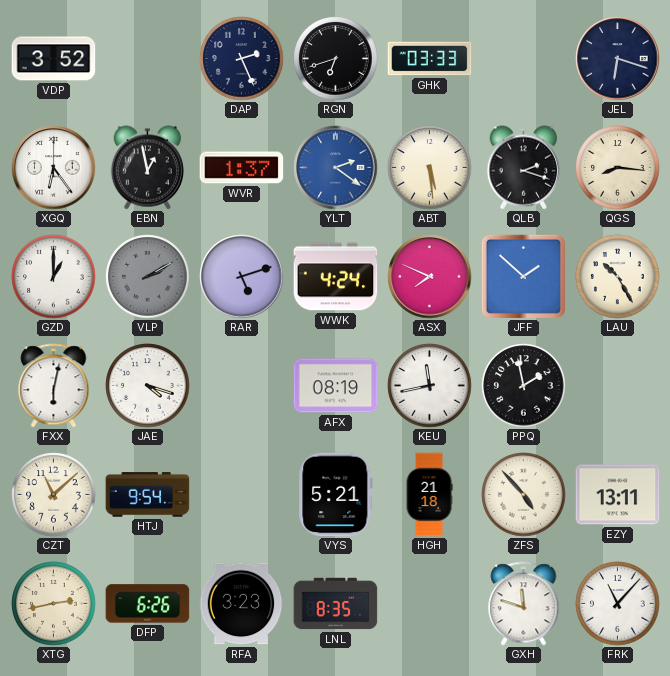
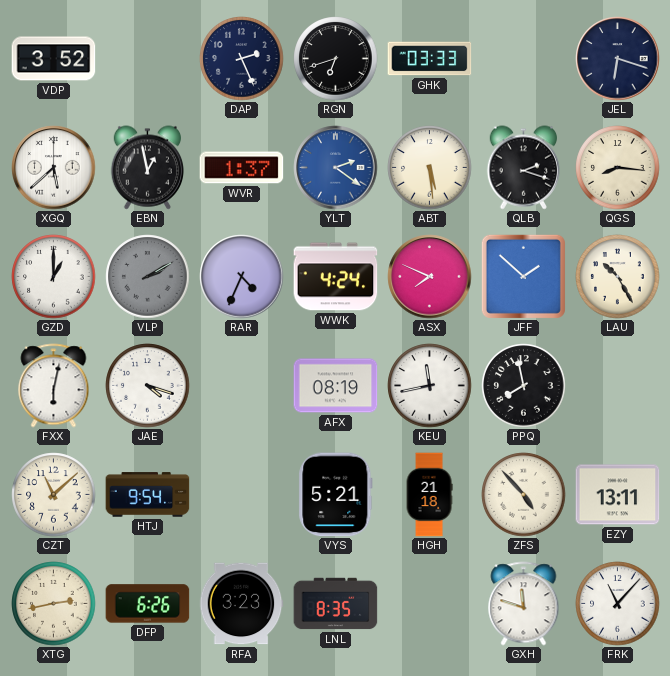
XGQ: 6:24 -> 5:38 (54, 168)
RAR: 5:12 -> 4:34 (242, 277)
PPQ: 1:58 -> 7:58 (524, 386)
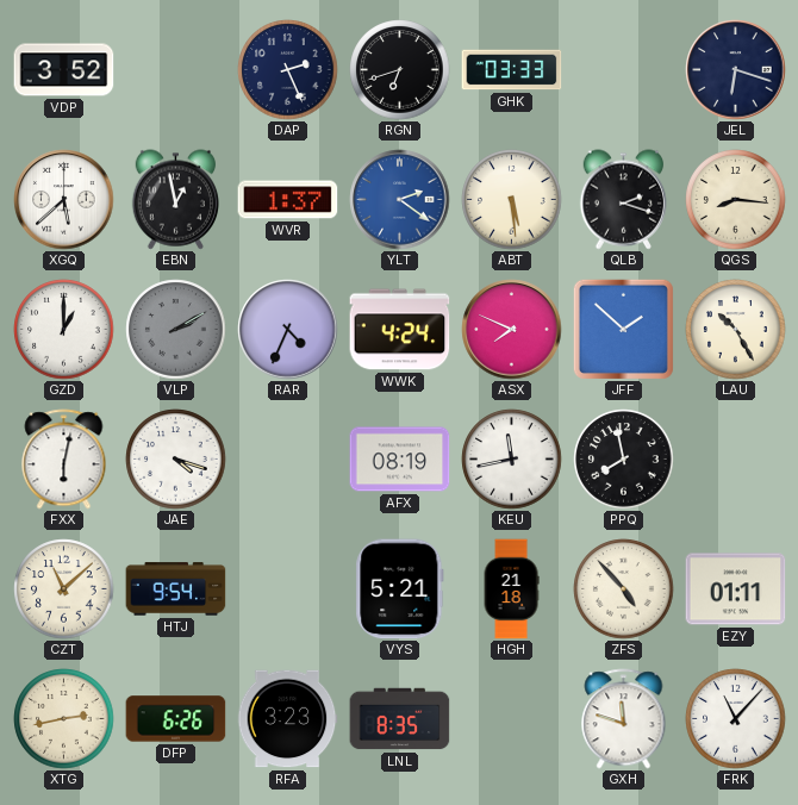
EZY: 13:11 -> 01:11 (736, 589)
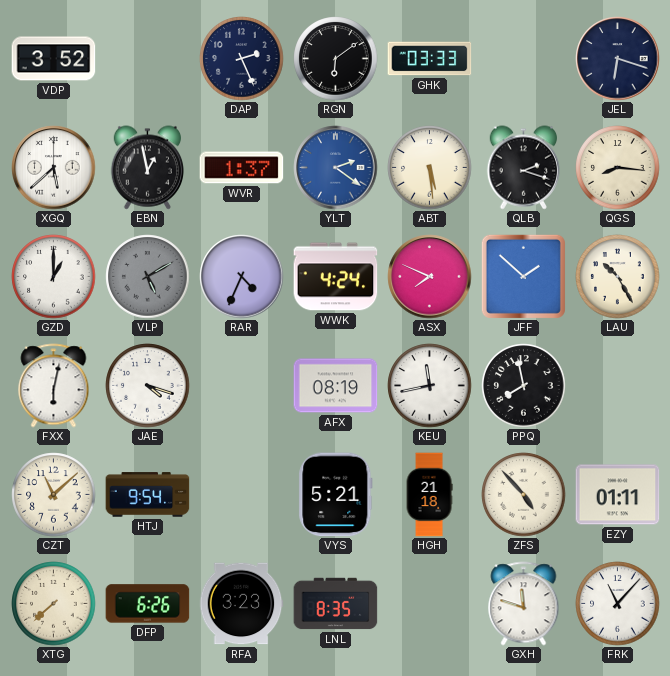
RGN: 6:42 -> 6:09 (336, 59)
VLP: 2:10 -> 5:10 (148, 277)
XTG: 2:43 -> 7:38 (54, 604)
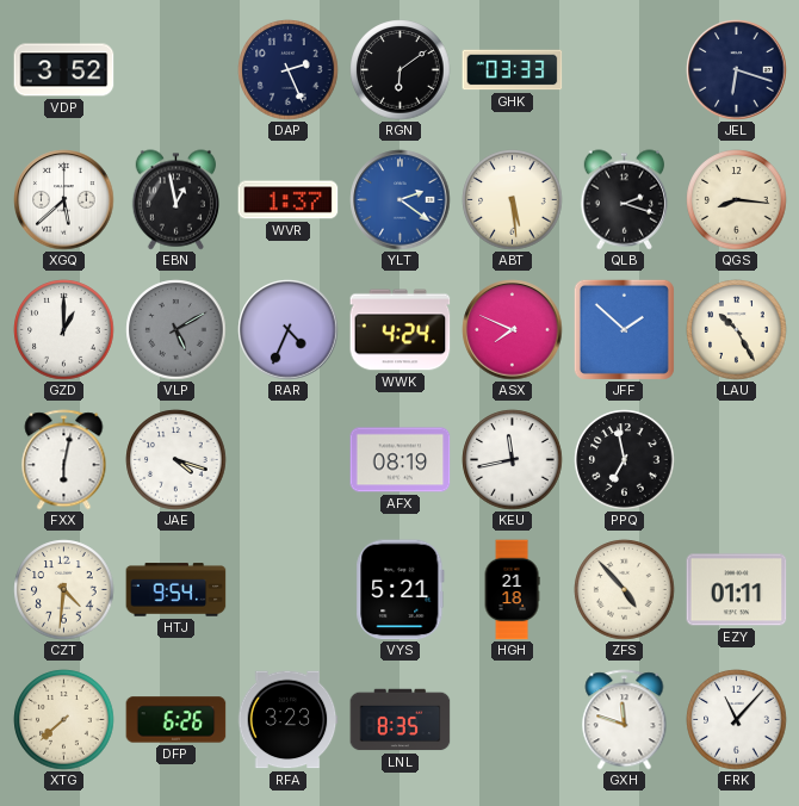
PPQ: 7:58 -> 6:58 (625, 460)
CZT: 11:08 -> 4:31 (64, 590)
